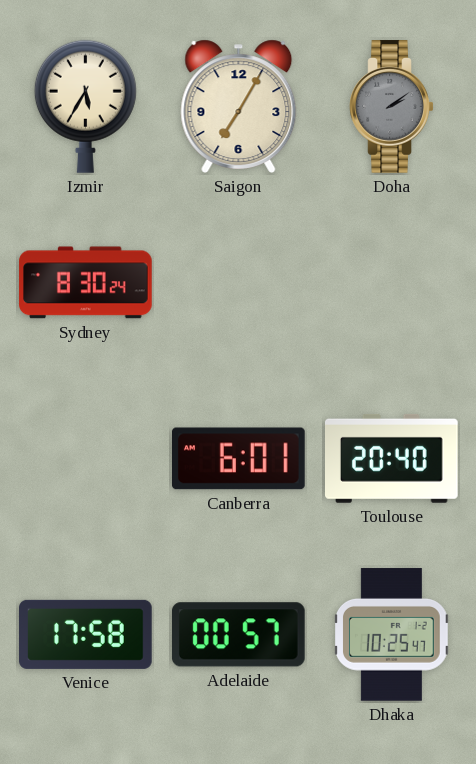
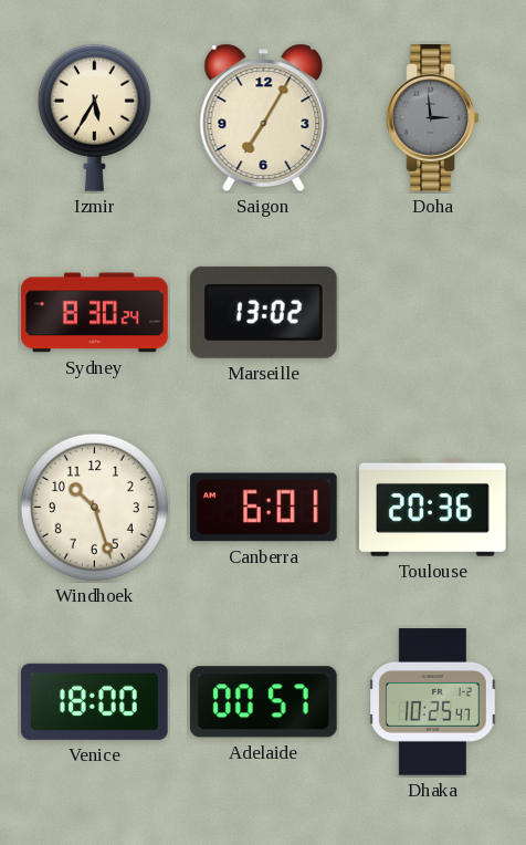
Doha: 2:09 -> 2:59 (433, 118)
Marseille: none -> 13:02 (263, 312)
Windhoek: none -> 10:27 (94, 507)
Toulouse: 20:40 -> 20:36 (433, 507)
Venice: 17:58 -> 18:00 (95, 701)
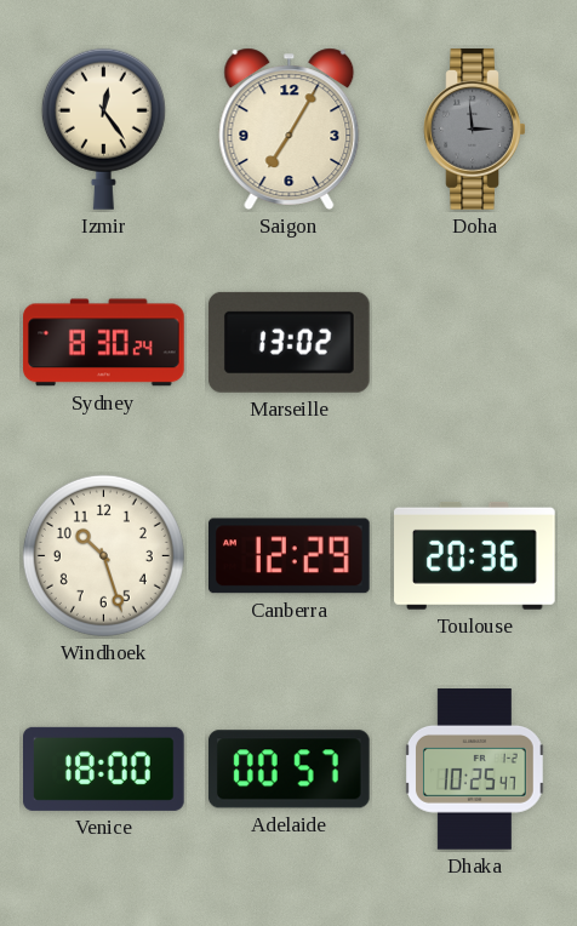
Izmir: 5:35 -> 12:24 (103, 128)
Canberra: 6:01 -> 12:29 (290, 556)
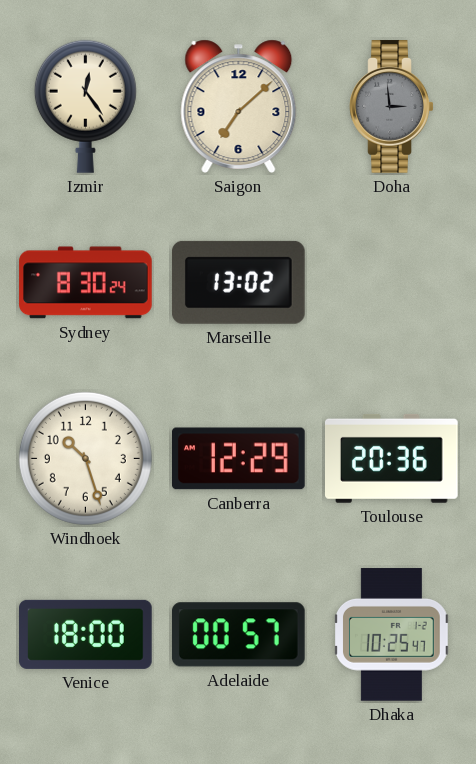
Saigon: 7:05 -> 7:08 (239, 106)
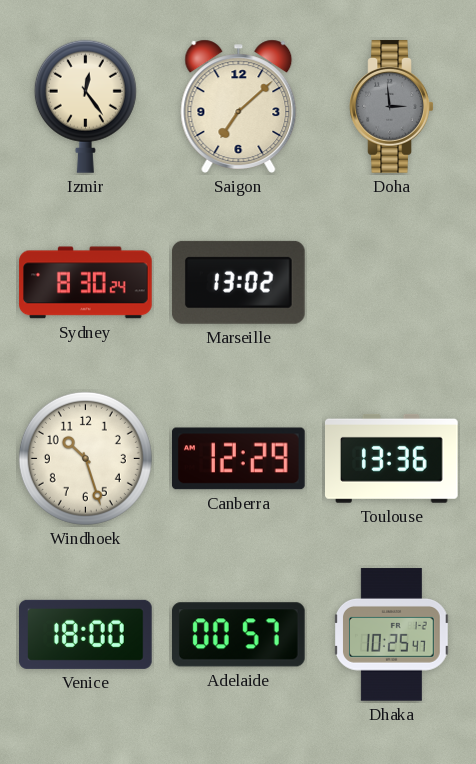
Toulouse: 20:36 -> 13:36 (392, 458)
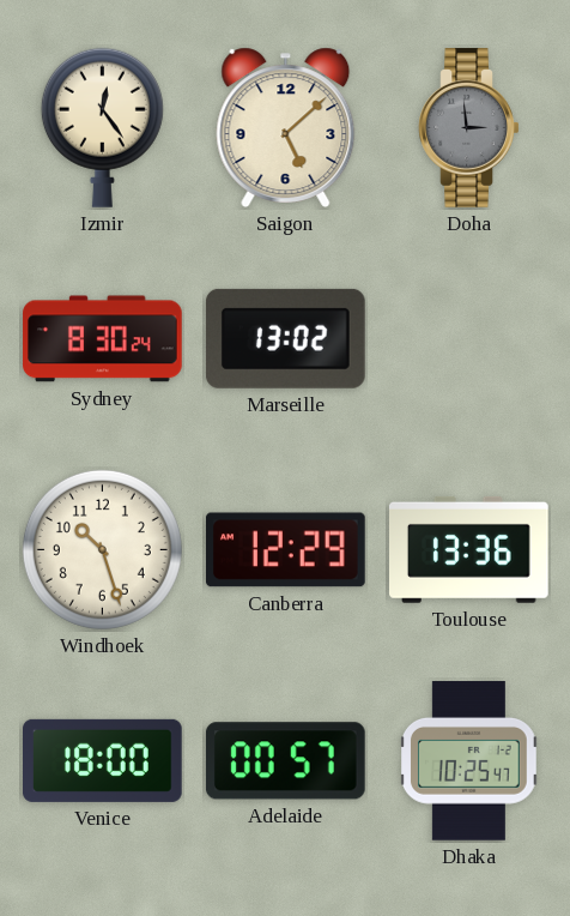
Saigon: 7:08 -> 5:08 (286, 127)
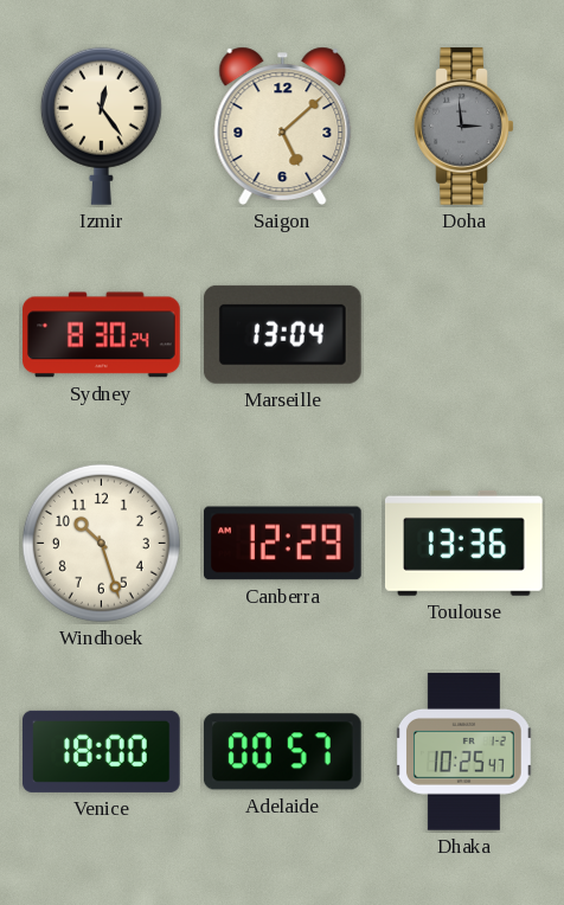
Marseille: 13:02 -> 13:04 (282, 334)
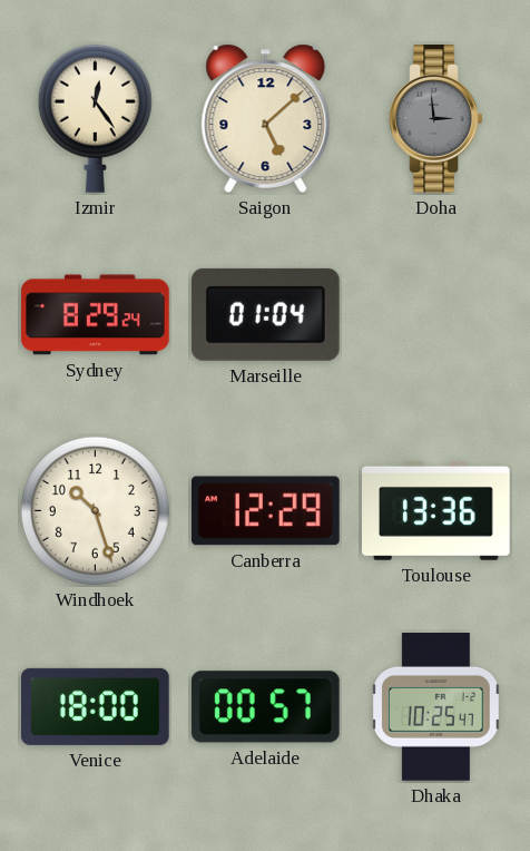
Sydney: 8:30 -> 8:29 (96, 315)
Marseille: 13:04 -> 01:04 (265, 314)
